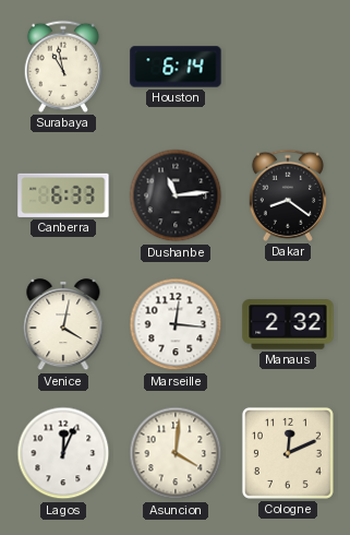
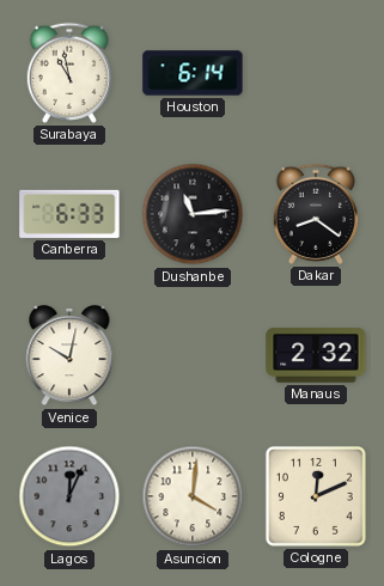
Venice: 4:02 -> 10:02 (69, 355)
Marseille: 12:16 -> none (176, 324)
Lagos dial: white -> grey (69, 496)
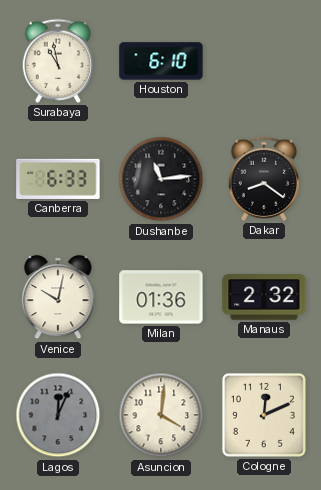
Houston: 6:14 -> 6:10 (161, 61)
Milan: none -> 01:36 (161, 297)
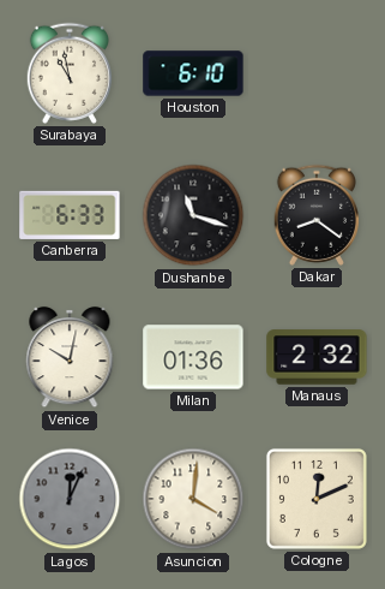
Dushanbe: 11:14 -> 11:18 (193, 215)
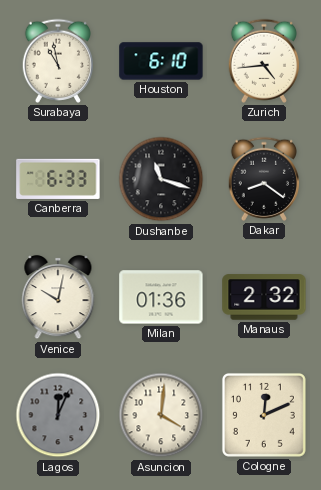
Zurich: none -> 4:44 (263, 61)
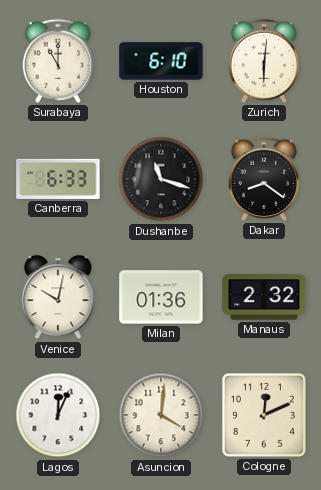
Surabaya: 10:58 -> 11:00 (57, 61)
Zurich: 4:44 -> 6:01 (263, 61)
Lagos dial: grey -> white (58, 415)
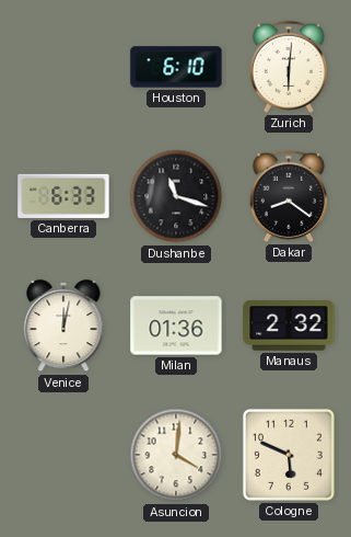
Surabaya: 11:00 -> none (57, 61)
Venice: 10:02 -> 12:02 (63, 325)
Lagos: 12:04 -> none (58, 415)
Cologne: 12:11 -> 5:49 (289, 455)
